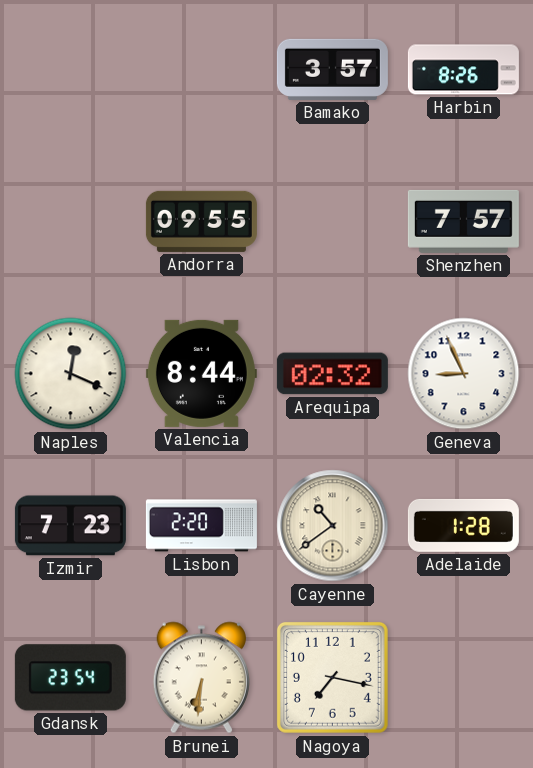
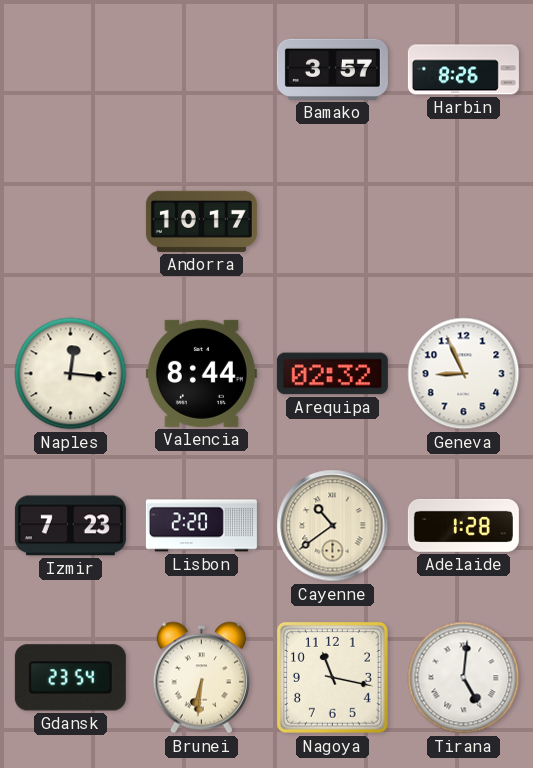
Andorra: 09:55 -> 10:17 (201, 221)
Shenzhen: 7:57 -> none (463, 221)
Naples: 12:19 -> 12:16 (71, 374)
Nagoya: 7:17 -> 11:17 (332, 677)
Tirana: none -> 5:01 (464, 678)
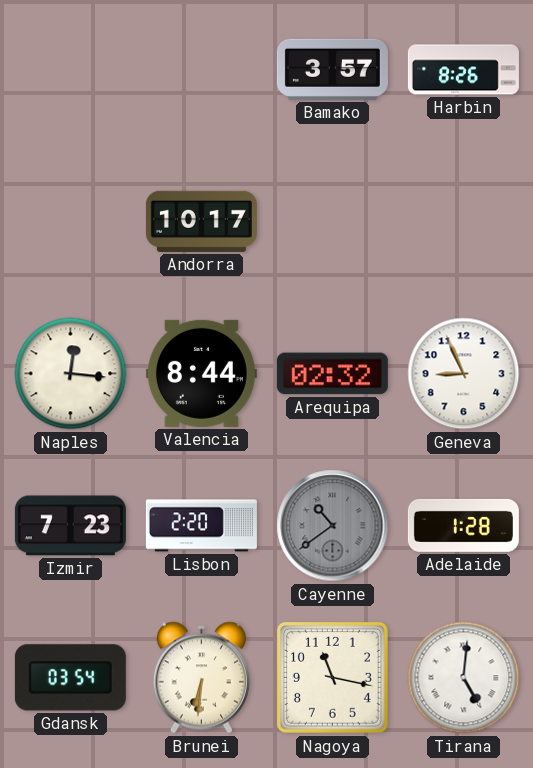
Cayenne dial: cream -> grey (333, 526)
Gdansk: 23:54 -> 03:54 (70, 678)
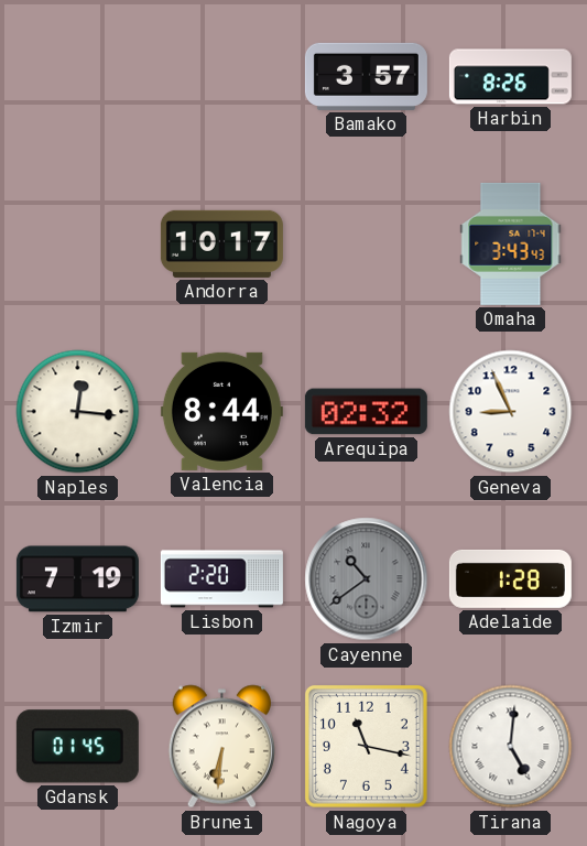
Omaha: none -> 3:43 (511, 243)
Izmir: 7:23 -> 7:19 (77, 579)
Gdansk: 03:54 -> 01:45 (77, 747)
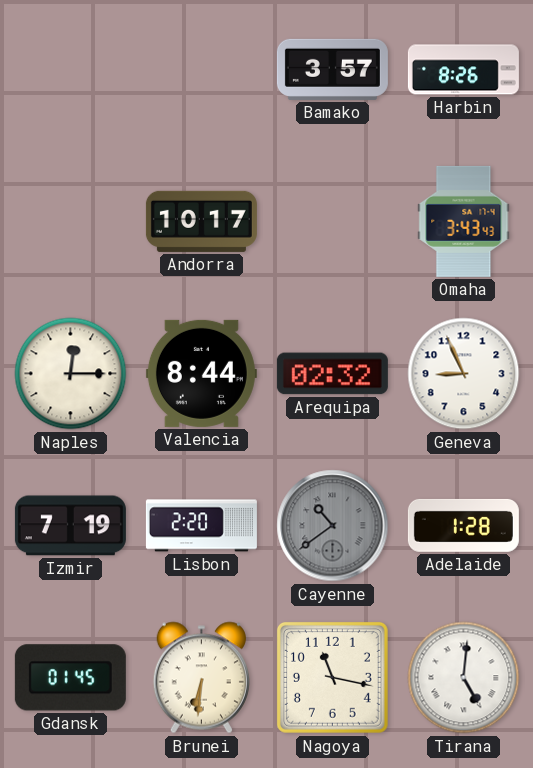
Naples: 12:16 -> 12:15 (71, 374)
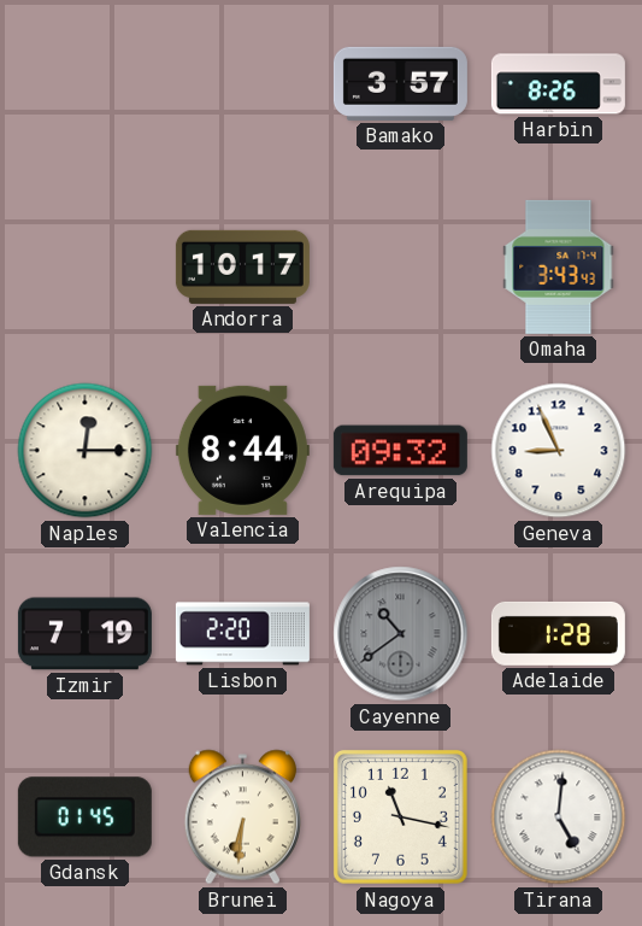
Arequipa: 02:32 -> 09:32 (400, 451)
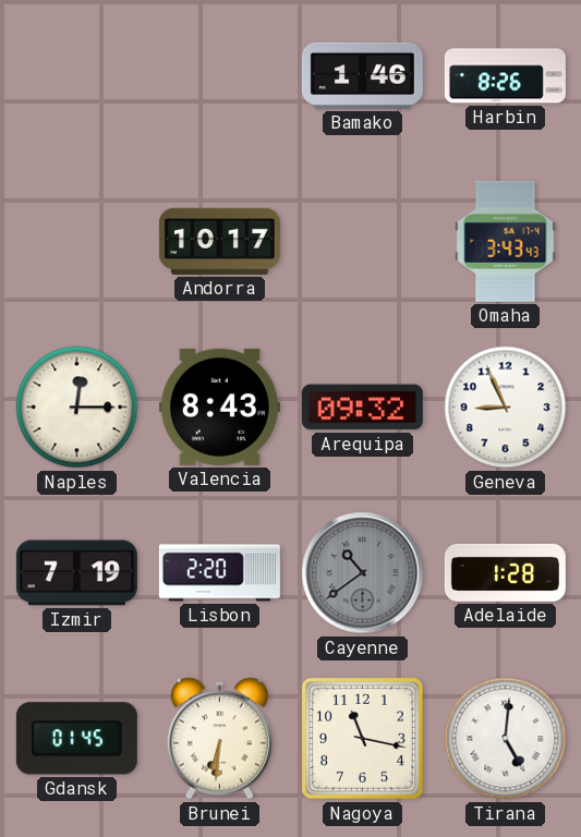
Bamako: 3:57 -> 1:46 (362, 75)
Valencia: 8:44 -> 8:43 (219, 407)
